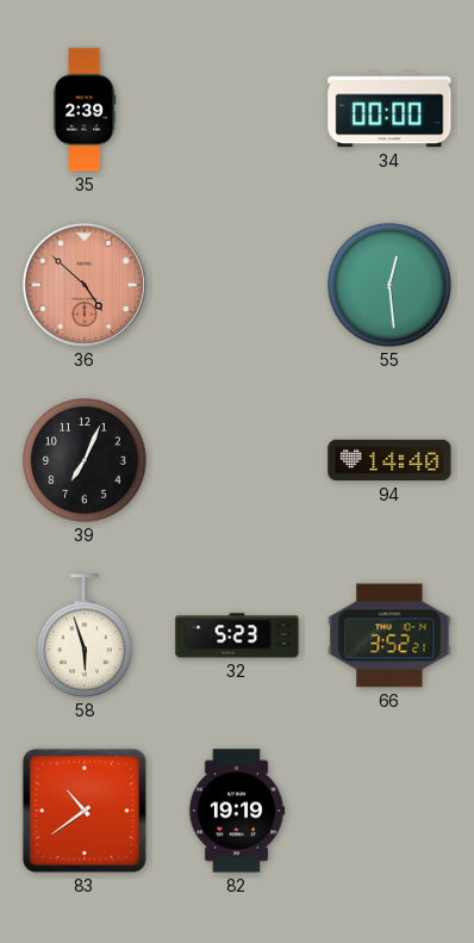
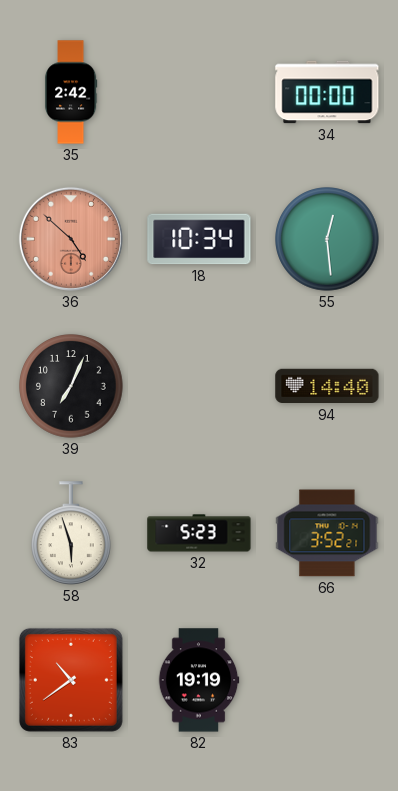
35: 2:39 -> 2:42 (71, 92)
18: none -> 10:34 (199, 239)
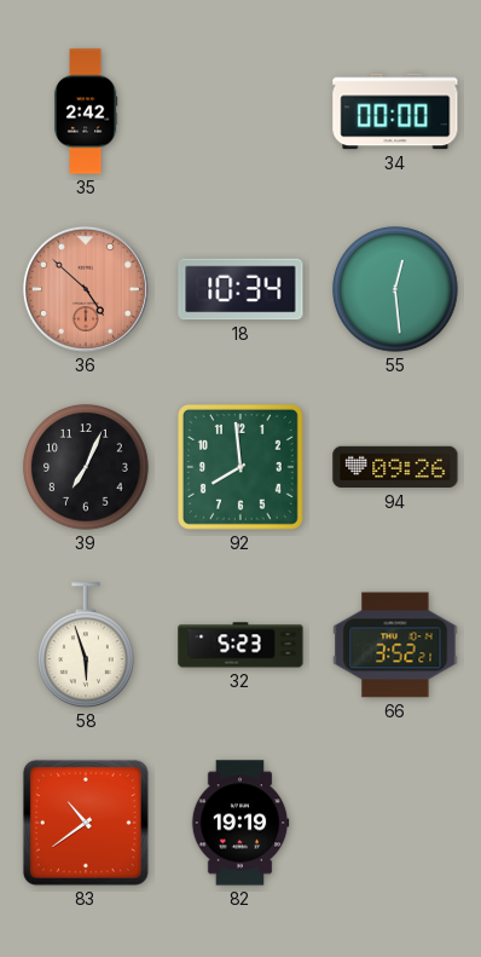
92: none -> 7:59 (240, 467)
94: 14:40 -> 09:26 (395, 467)
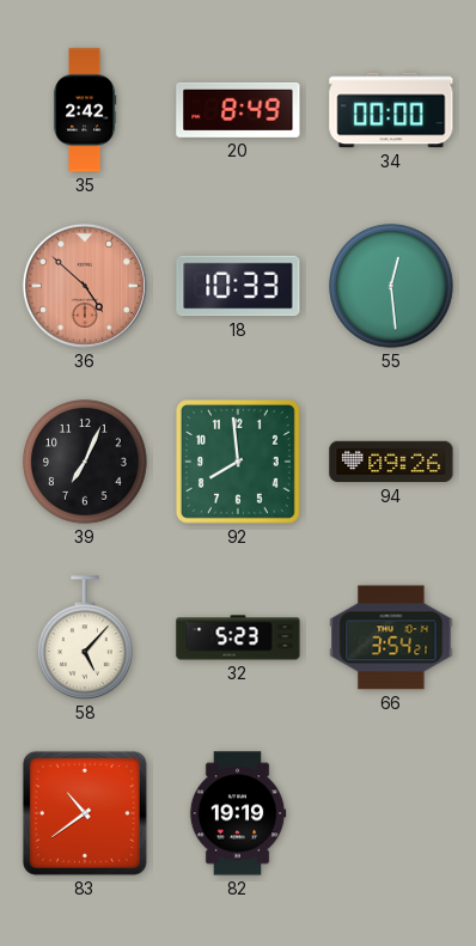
20: none -> 8:49 (238, 110)
18: 10:34 -> 10:33 (238, 286)
58: 5:57 -> 5:07 (86, 637)
66: 3:52 -> 3:54 (391, 637)
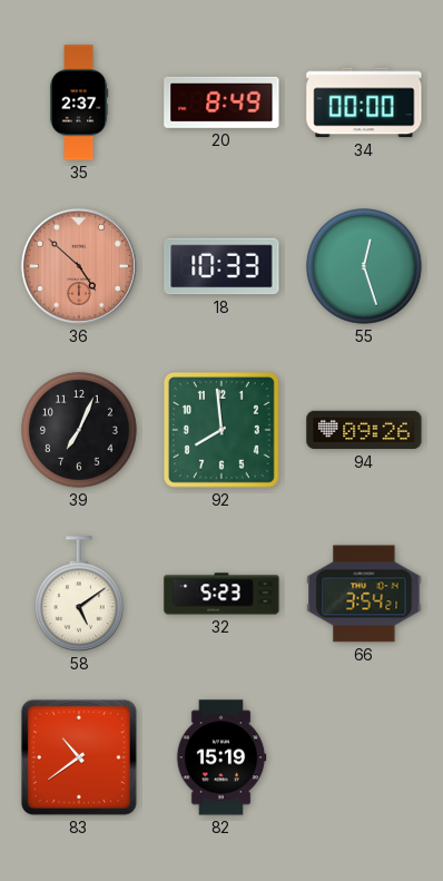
35: 2:42 -> 2:37 (79, 102)
55: 12:29 -> 12:27 (364, 266)
58: 5:07 -> 5:09 (80, 594)
82: 19:19 -> 15:19 (221, 757)
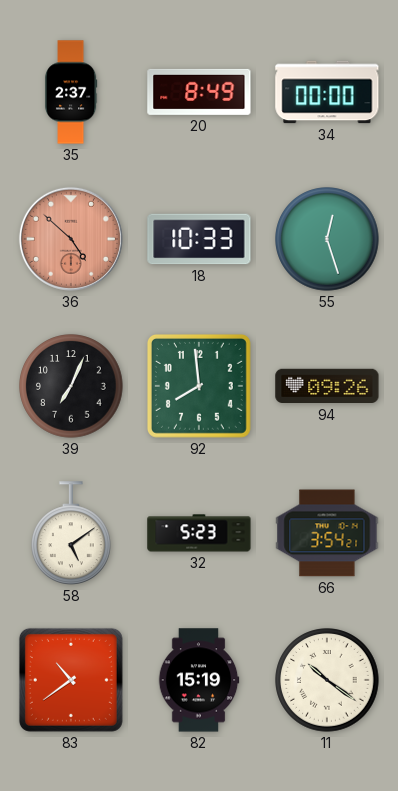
11: none -> 10:21 (327, 680)
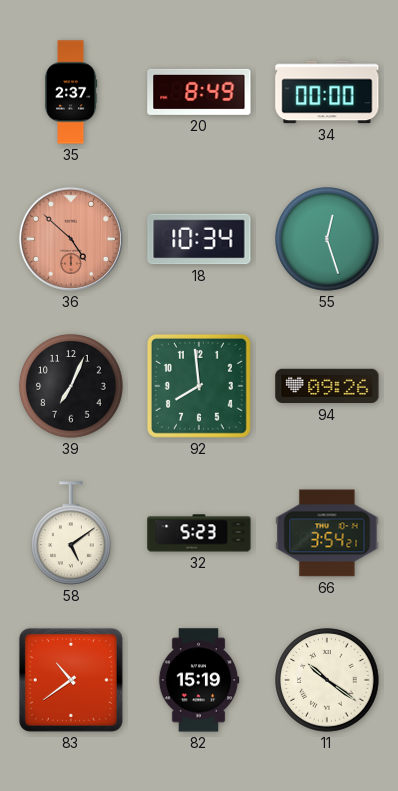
18: 10:33 -> 10:34 (199, 239)
